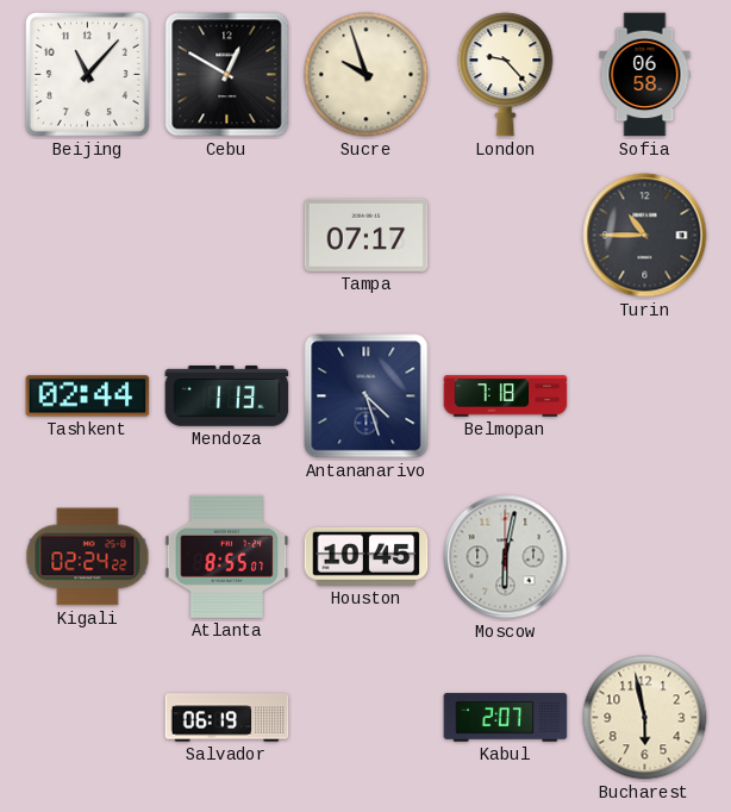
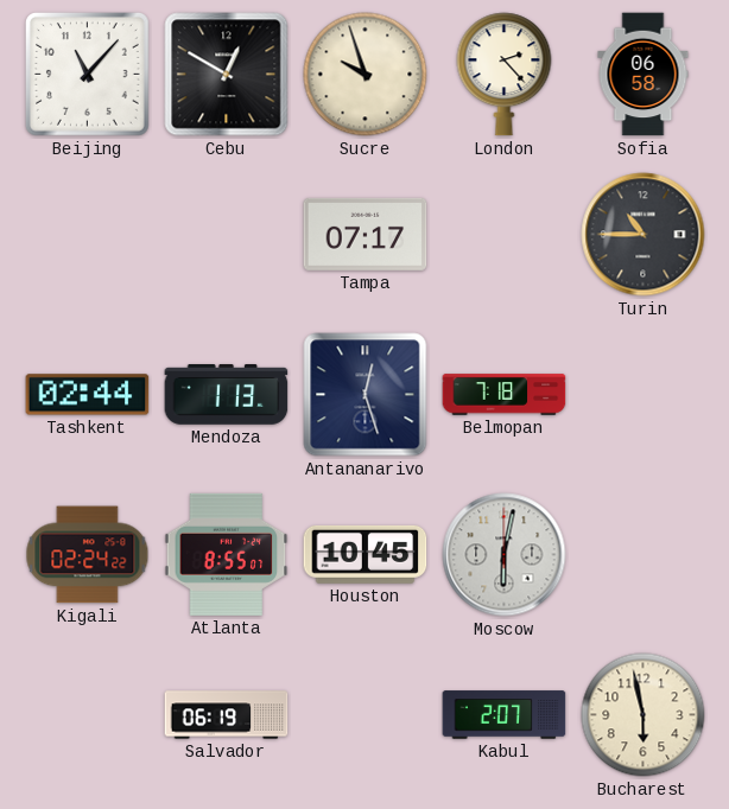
London: 9:23 -> 2:23 (505, 75)
Antananarivo: 4:27 -> 12:27 (366, 395)
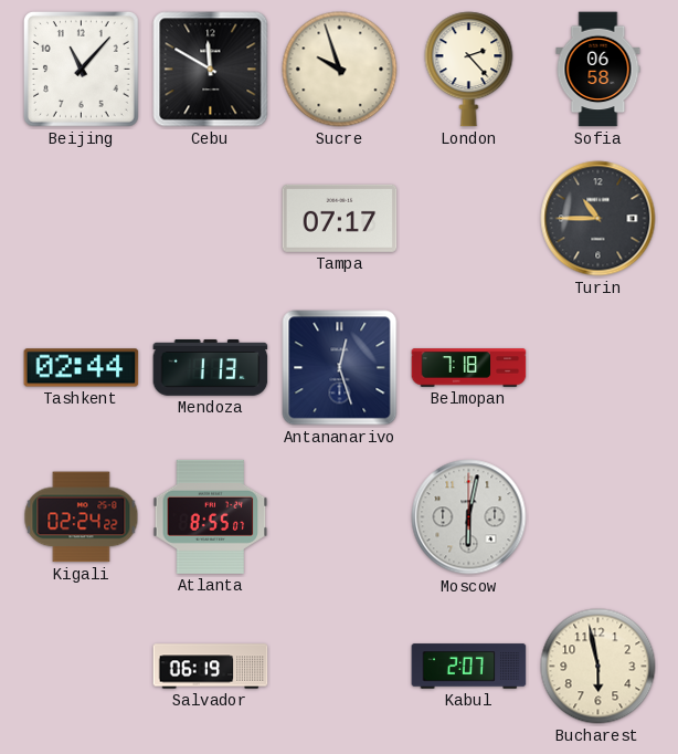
Cebu: 12:50 -> 11:50 (211, 70)
Houston: 10:45 -> none (366, 554)
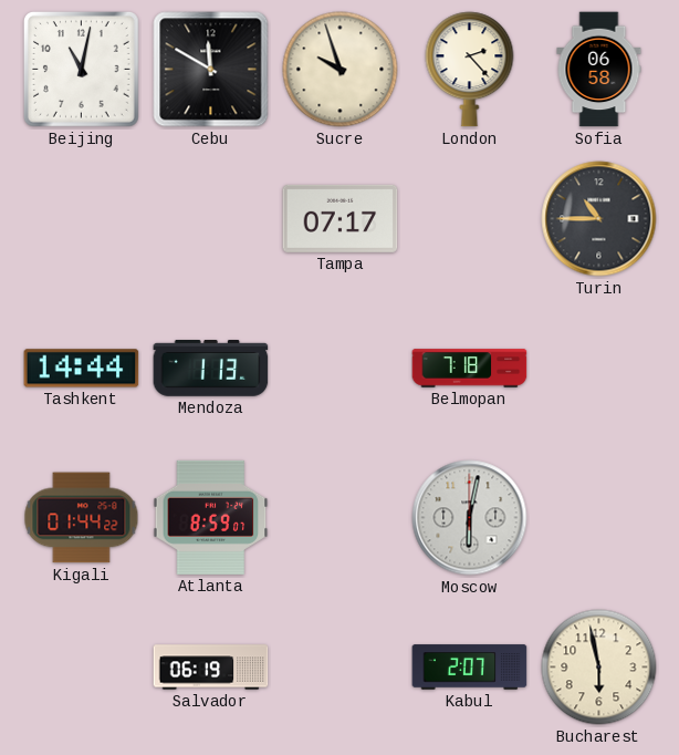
Beijing: 11:07 -> 11:02 (81, 69)
Tashkent: 02:44 -> 14:44 (82, 369)
Antananarivo: 12:27 -> none (340, 368)
Kigali: 02:24 -> 01:44 (82, 518)
Atlanta: 8:55 -> 8:59 (211, 517)
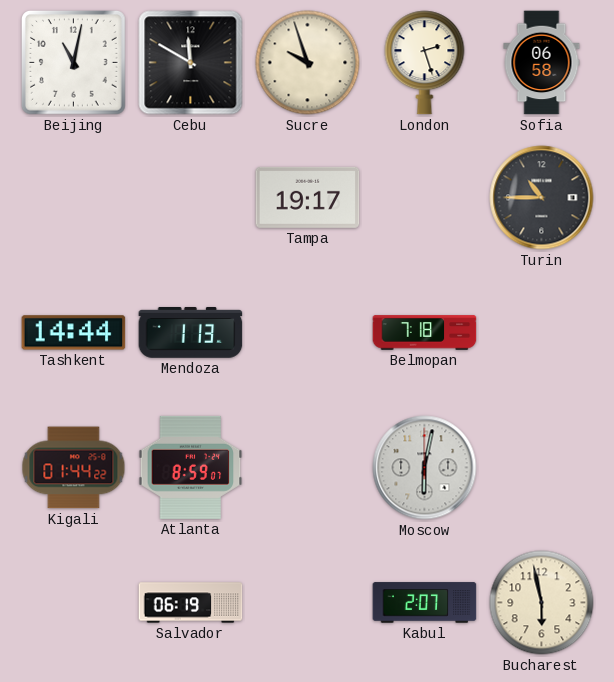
London: 2:23 -> 2:27 (425, 63)
Tampa: 07:17 -> 19:17 (308, 197)
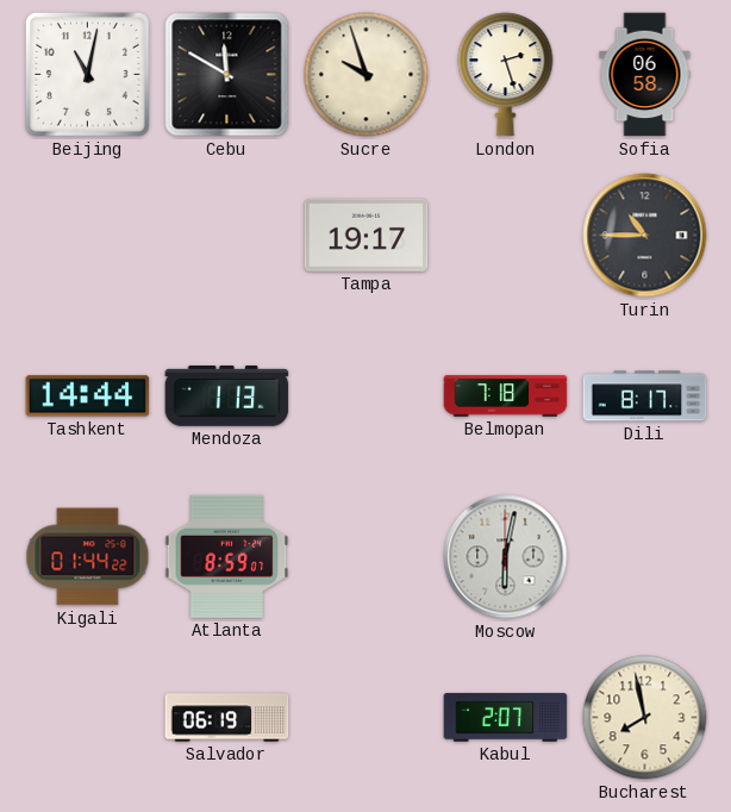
Dili: none -> 8:17 (645, 396)
Bucharest: 5:58 -> 7:58 (645, 718)
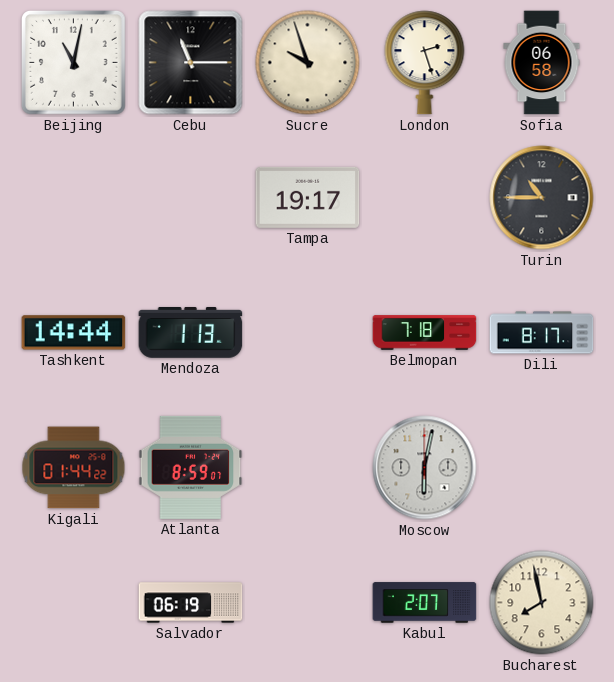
Cebu: 11:50 -> 11:15 (191, 63)
